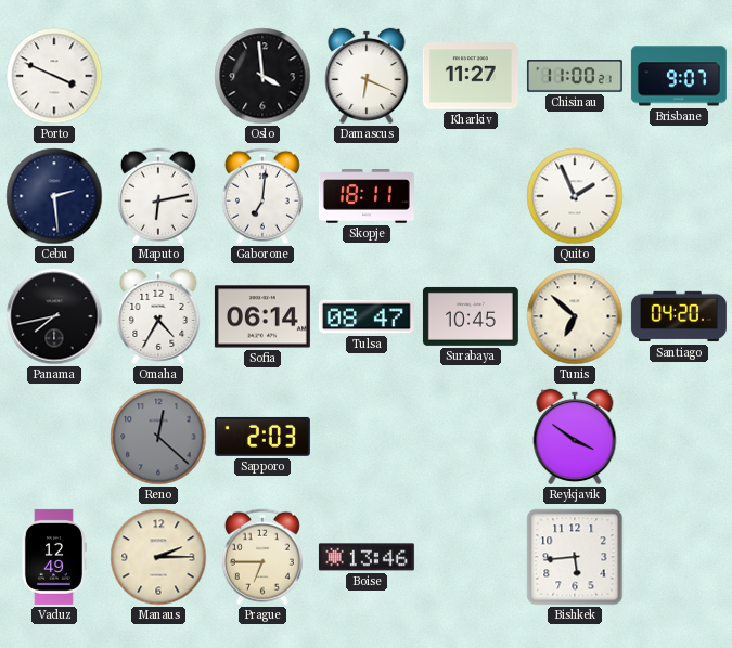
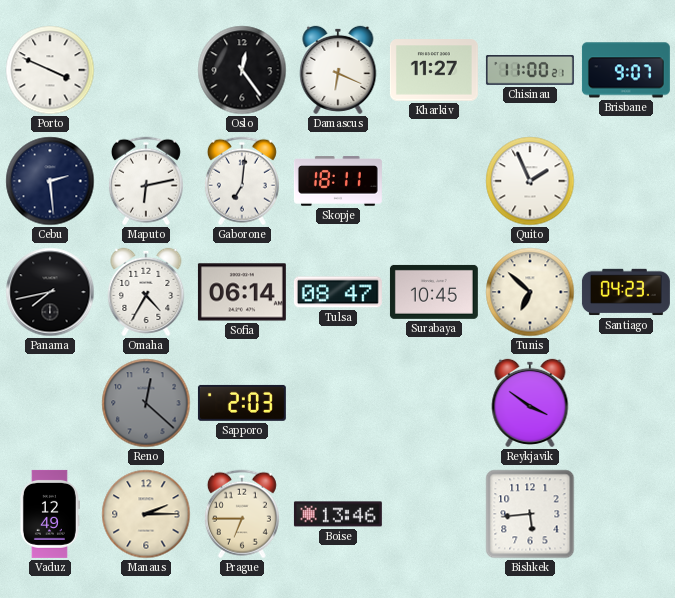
Oslo: 3:59 -> 12:24 (242, 70)
Santiago: 04:20 -> 04:23 (626, 292)
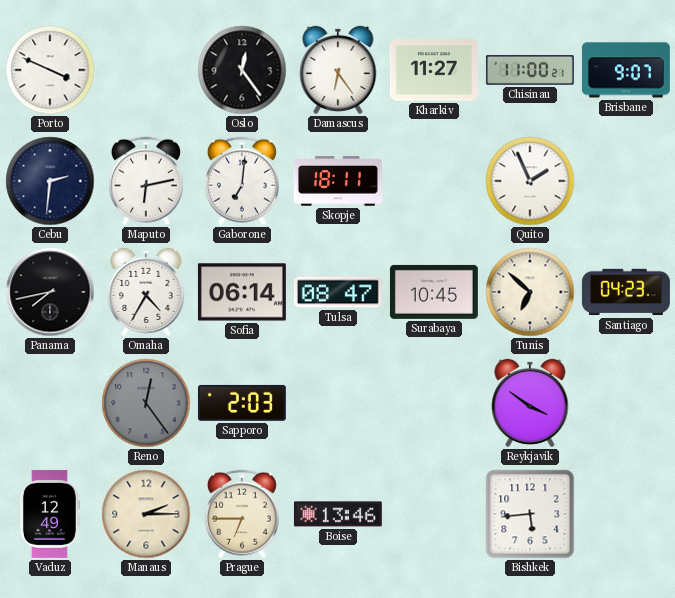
Damascus: 6:19 -> 6:24 (338, 70)
Cebu: 2:29 -> 2:31 (50, 181)
Reno: 12:22 -> 12:24 (146, 403)
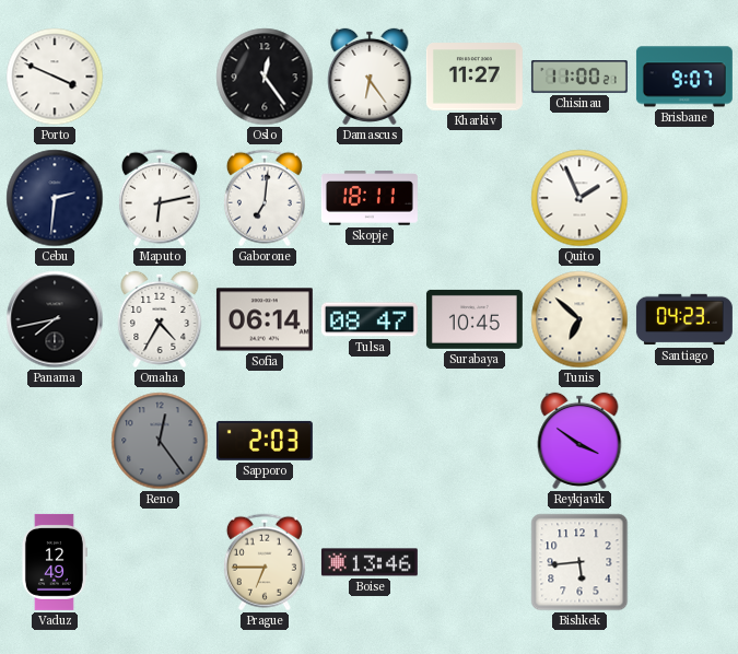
Manaus: 2:15 -> none (146, 514)
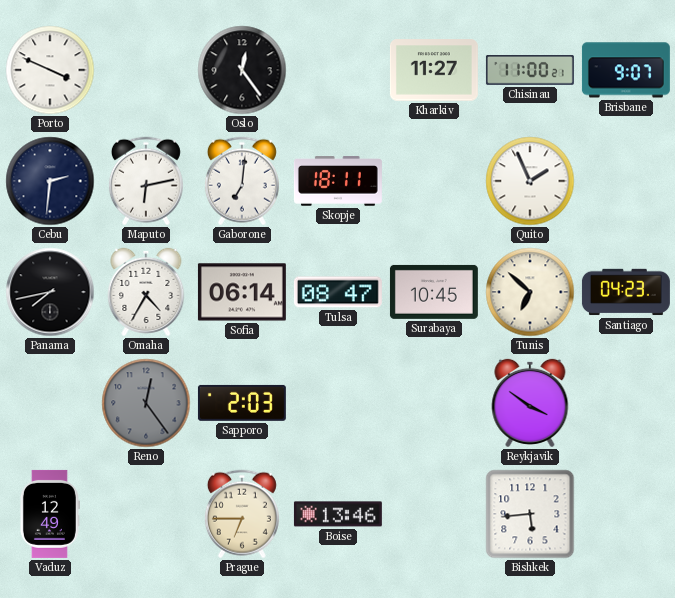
Damascus: 6:24 -> none (370, 77)
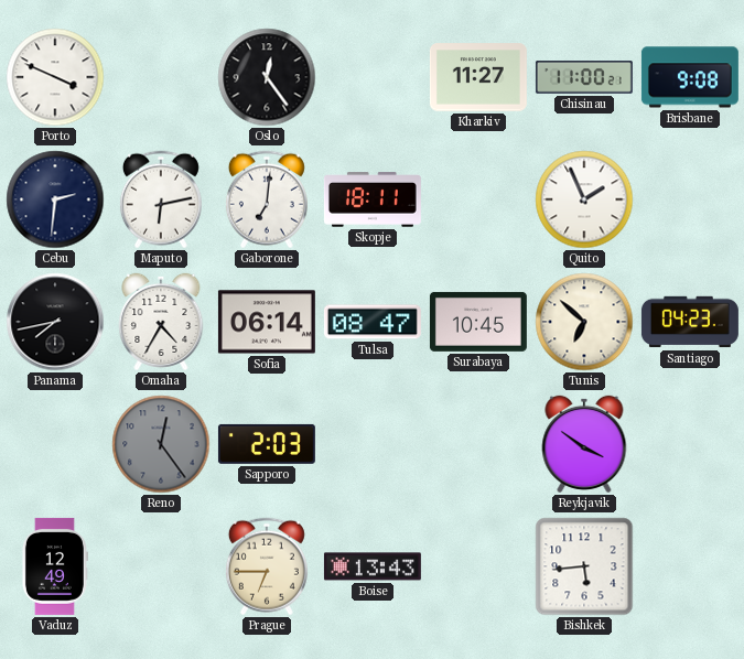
Brisbane: 9:07 -> 9:08 (690, 77)
Boise: 13:46 -> 13:43 (373, 566)
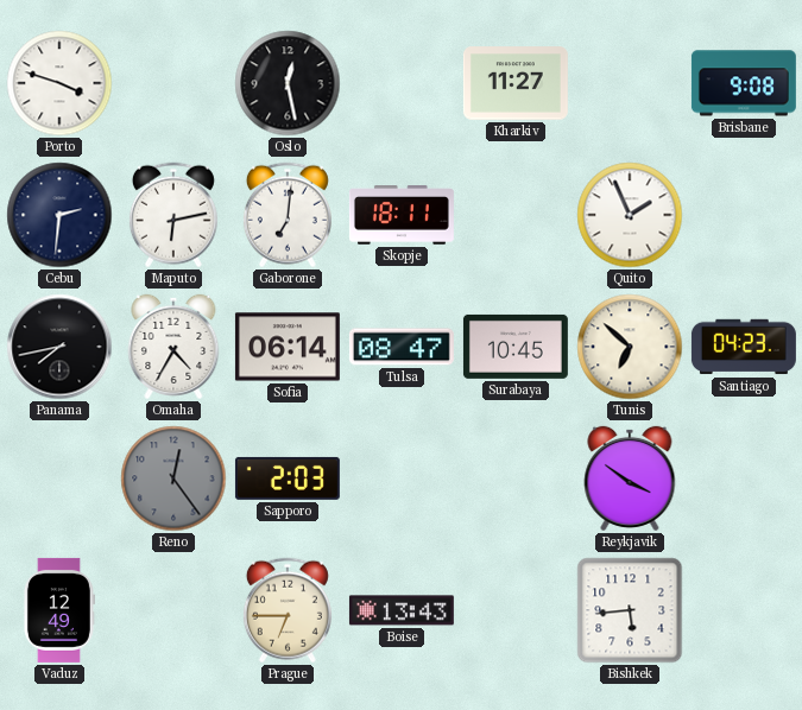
Porto: 3:49 -> 3:48 (59, 83)
Oslo: 12:24 -> 12:28 (288, 83)
Chisinau: 11:00 -> none (584, 78)
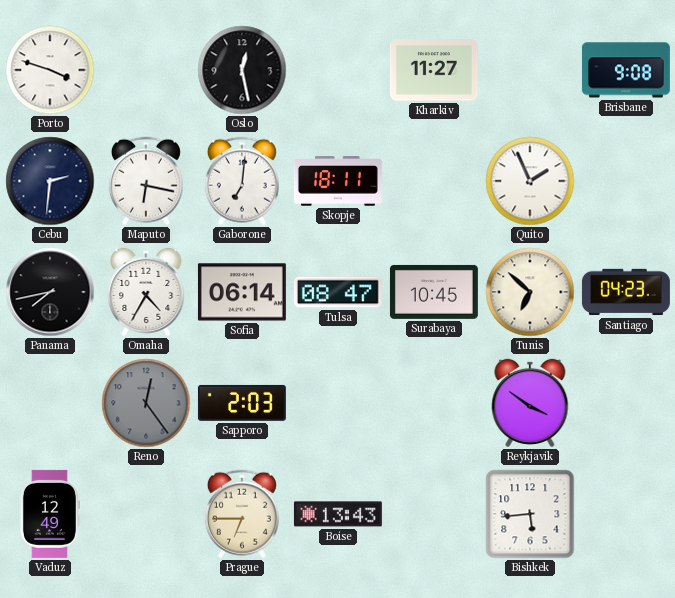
Maputo: 6:13 -> 6:17 (146, 181)
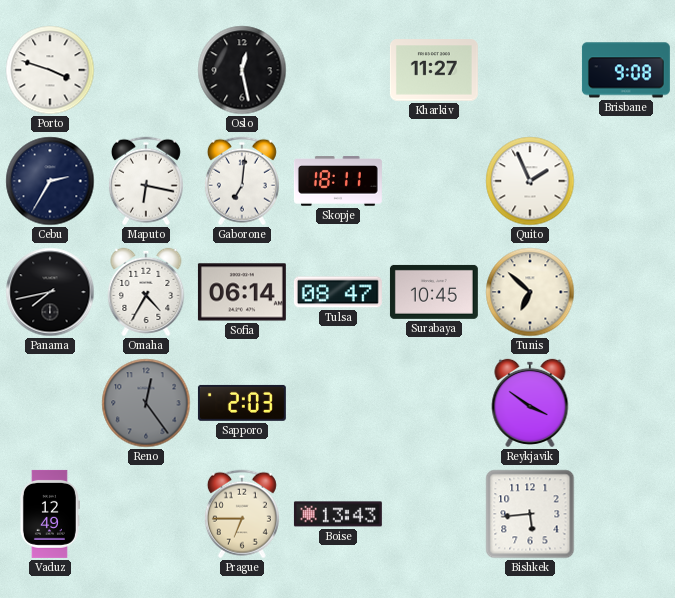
Cebu: 2:31 -> 2:35 (50, 181)
Santiago: 04:23 -> none (626, 292)
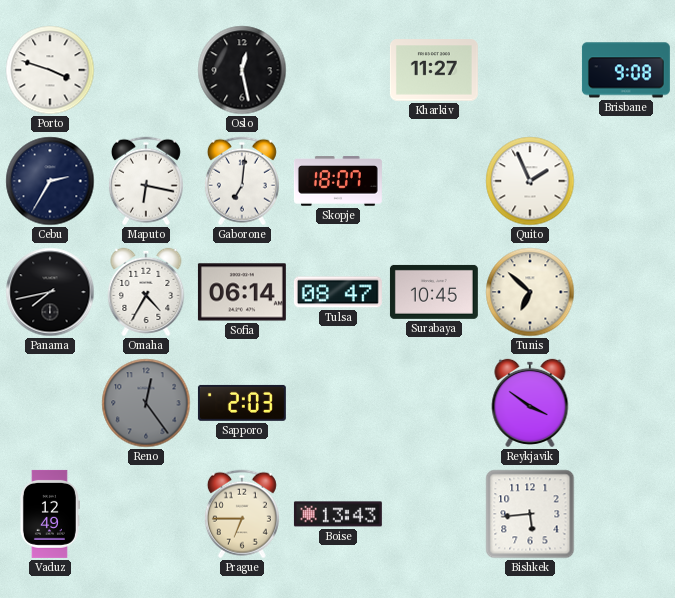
Skopje: 18:11 -> 18:07 (338, 181)
